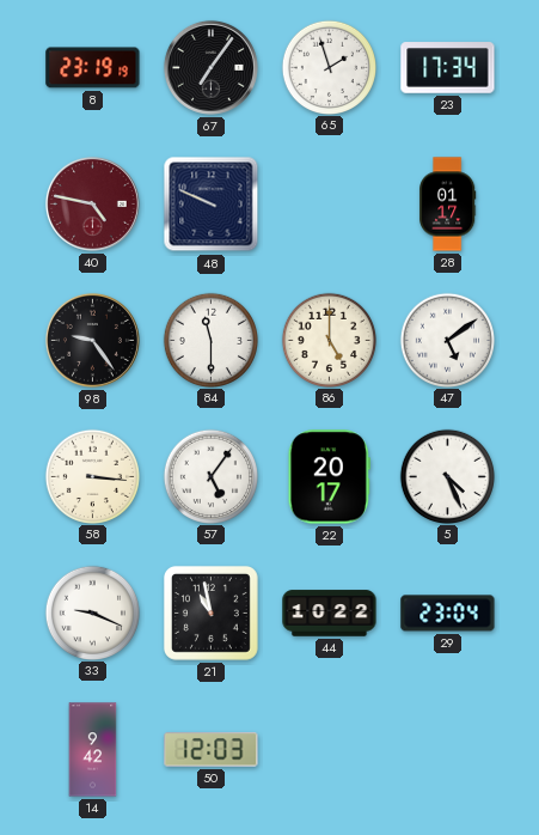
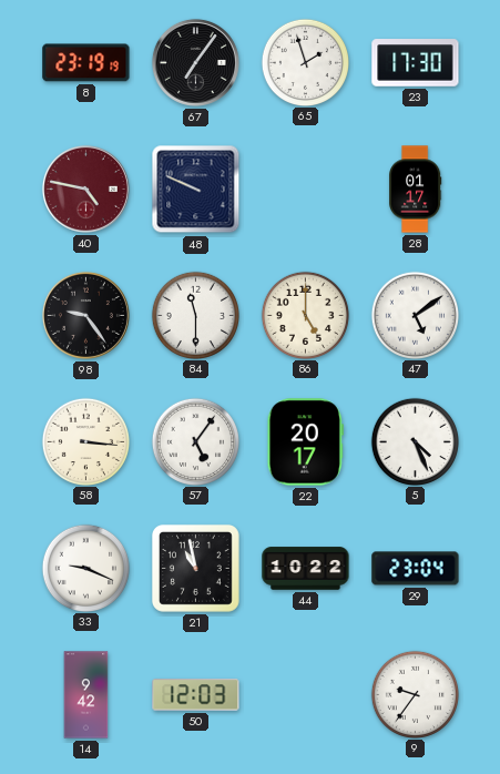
23: 17:34 -> 17:30 (416, 63)
9: none -> 9:36 (415, 694)
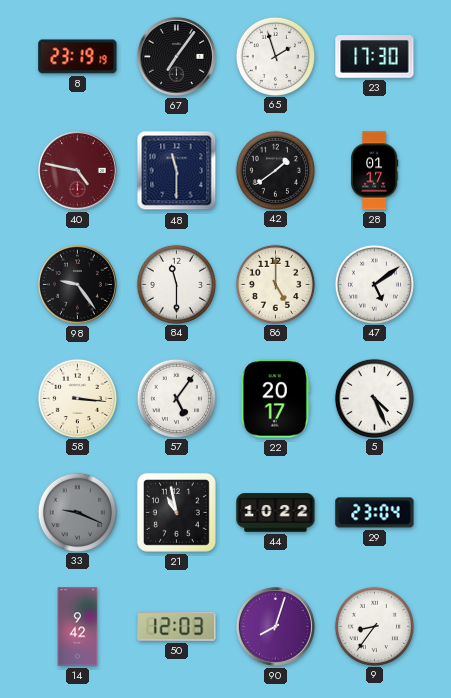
48: 9:49 -> 11:30 (177, 171)
42: none -> 1:39 (275, 170)
33 dial: white -> grey (77, 512)
90: none -> 8:03 (275, 626)
9: 9:36 -> 8:36 (374, 626)
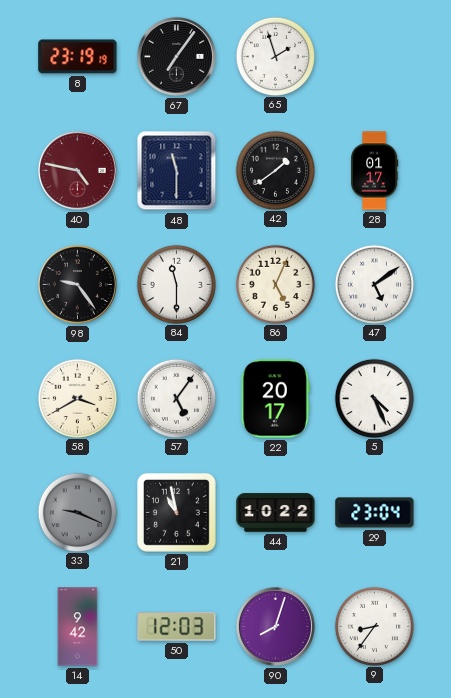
23: 17:30 -> none (375, 57)
86: 5:00 -> 5:04 (275, 284)
58: 3:16 -> 3:40 (77, 398)
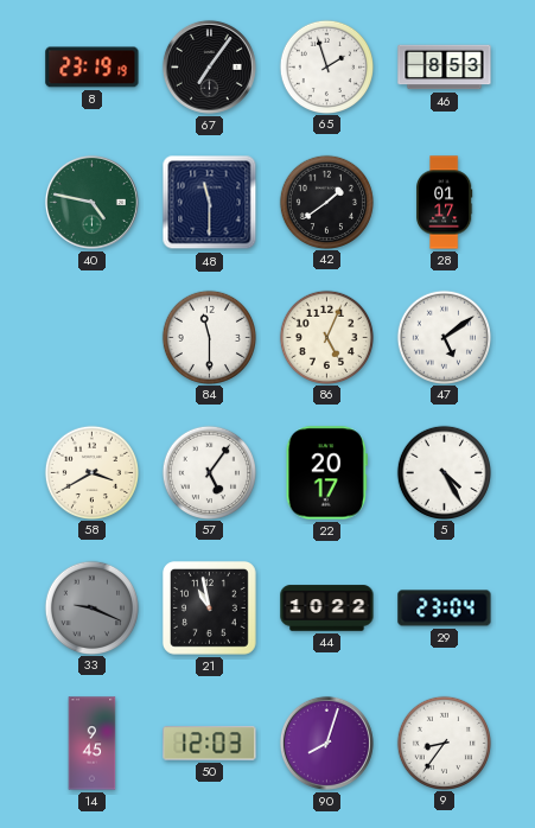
46: none -> 8:53 (445, 68)
40 dial: burgundy -> green (91, 202)
98: 9:24 -> none (77, 284)
5: 4:26 -> 4:25 (444, 472)
14: 9:42 -> 9:45 (93, 744)
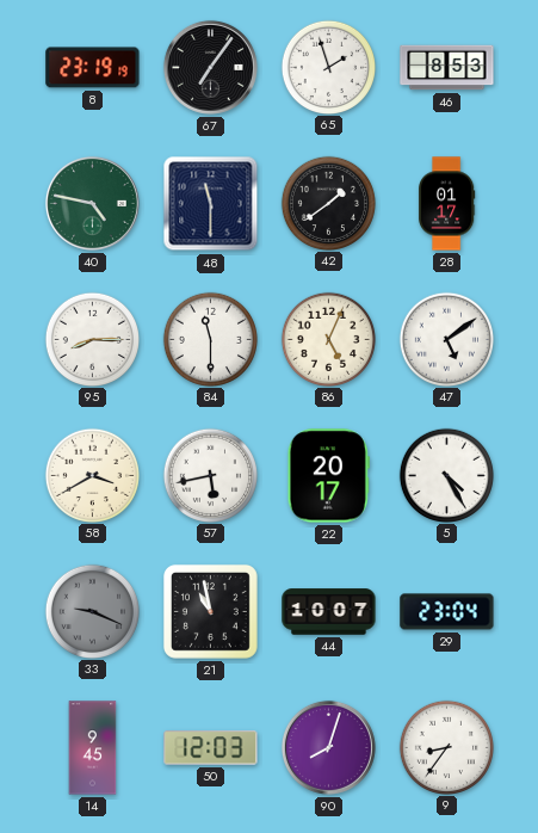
95: none -> 8:15 (92, 339)
57: 5:06 -> 5:43 (210, 475)
44: 10:22 -> 10:07 (329, 612)
